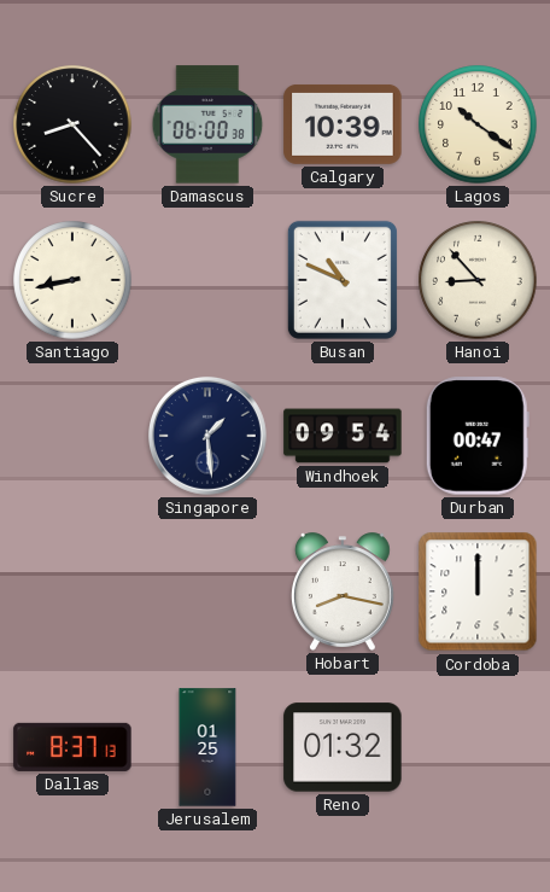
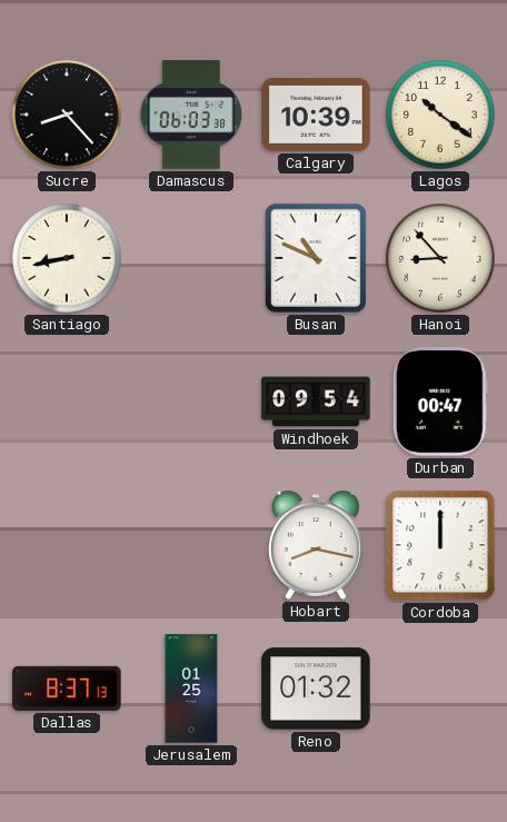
Damascus: 06:00 -> 06:03 (191, 115)
Singapore: 1:29 -> none (207, 436)
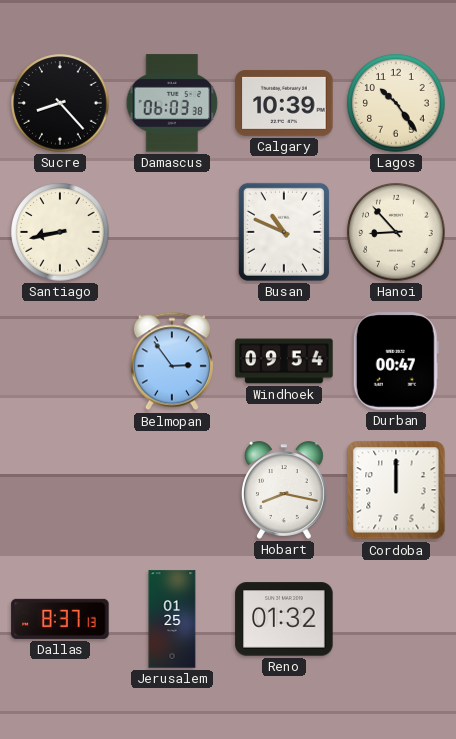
Lagos: 10:21 -> 10:24 (396, 103)
Belmopan: none -> 2:54 (172, 361)
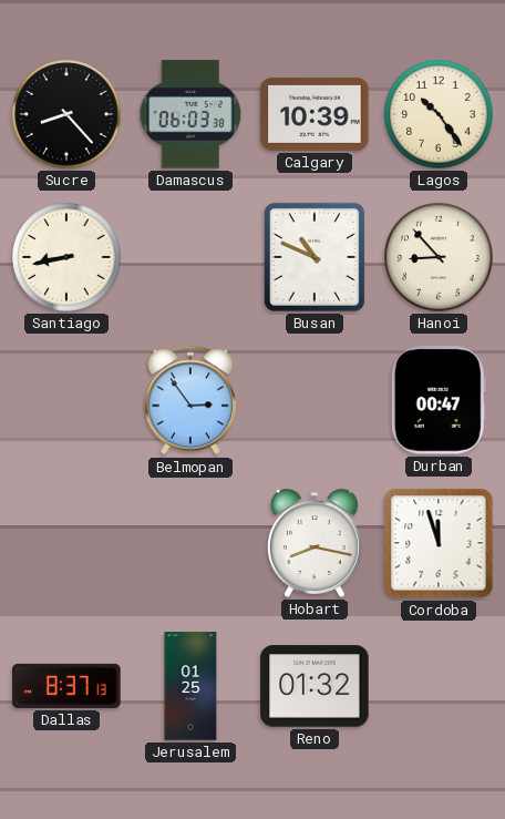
Windhoek: 09:54 -> none (284, 361)
Cordoba: 12:00 -> 11:57 (439, 543)
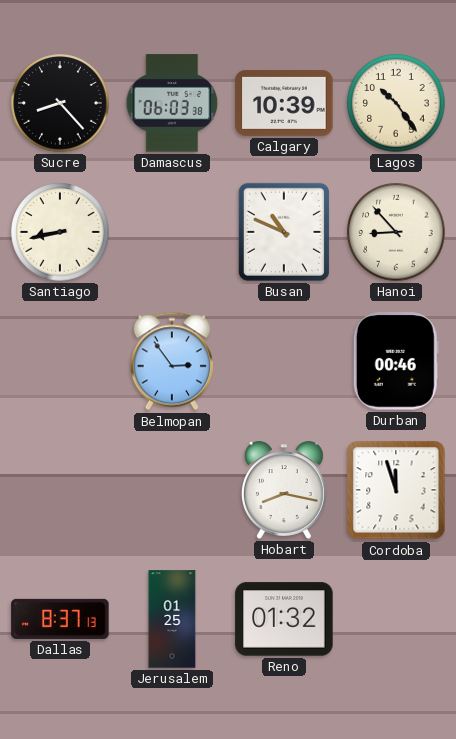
Durban: 00:47 -> 00:46 (396, 361)
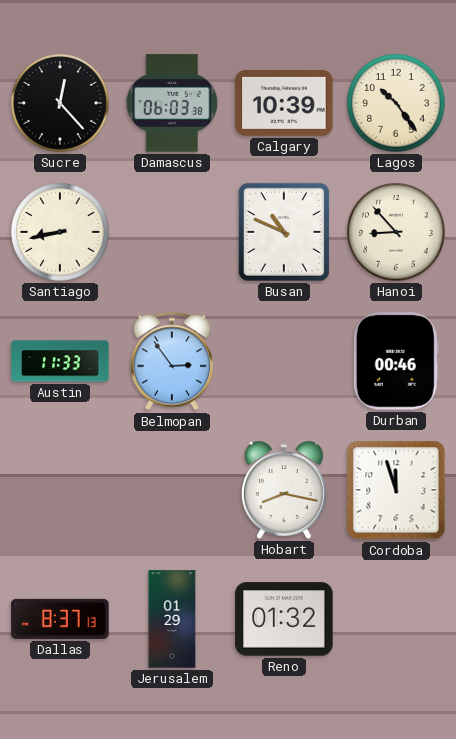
Sucre: 8:23 -> 12:23 (60, 103)
Austin: none -> 11:33 (60, 361)
Jerusalem: 01:25 -> 01:29 (172, 619)
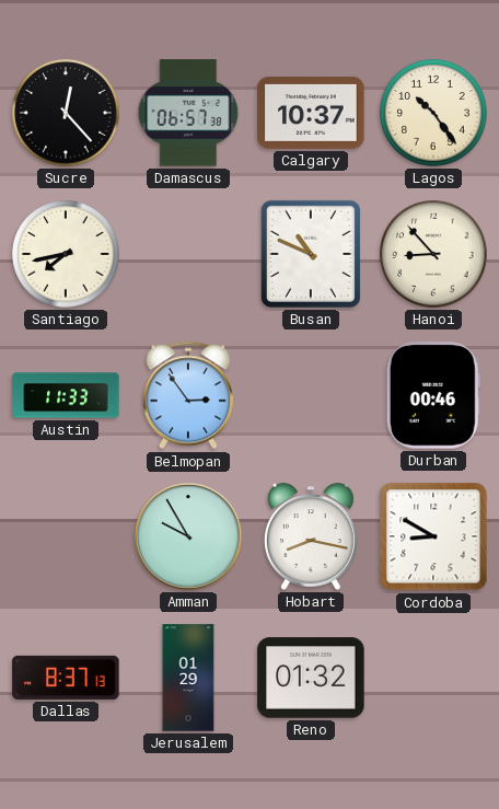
Damascus: 06:03 -> 06:57 (188, 113)
Calgary: 10:39 -> 10:37 (311, 113)
Santiago: 8:43 -> 7:43 (66, 254)
Amman: none -> 9:55 (188, 536)
Cordoba: 11:57 -> 8:50 (433, 536)
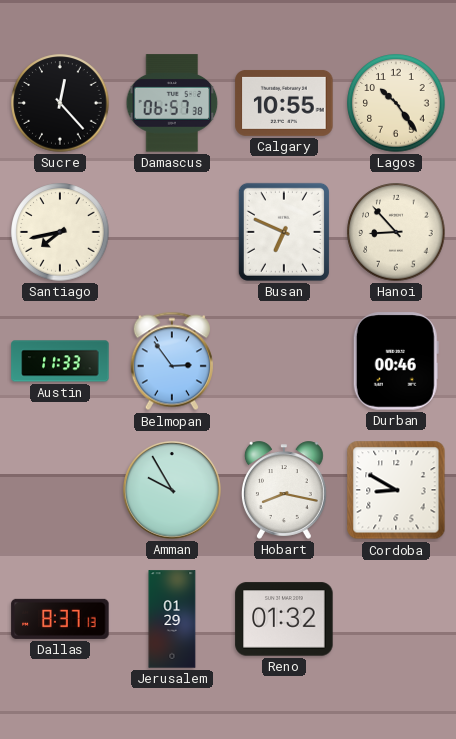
Calgary: 10:37 -> 10:55 (284, 103)
Busan: 10:49 -> 6:49 (284, 232)
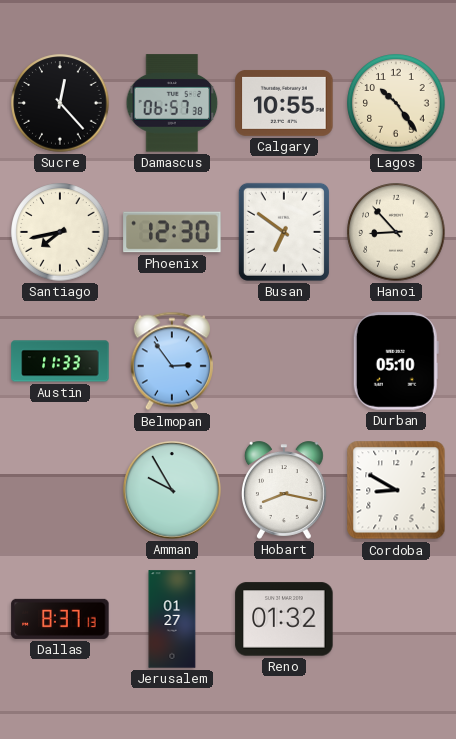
Phoenix: none -> 12:30 (172, 232)
Busan: 6:49 -> 6:51 (284, 232)
Durban: 00:46 -> 05:10 (396, 361)
Jerusalem: 01:29 -> 01:27 (172, 619)
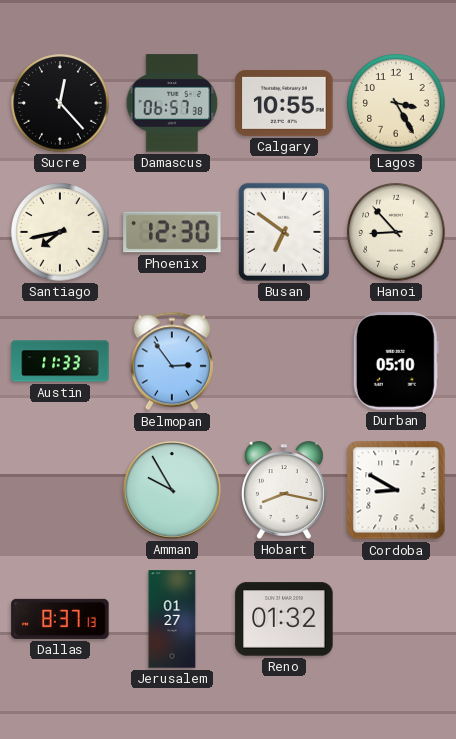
Lagos: 10:24 -> 3:25 (396, 103)
